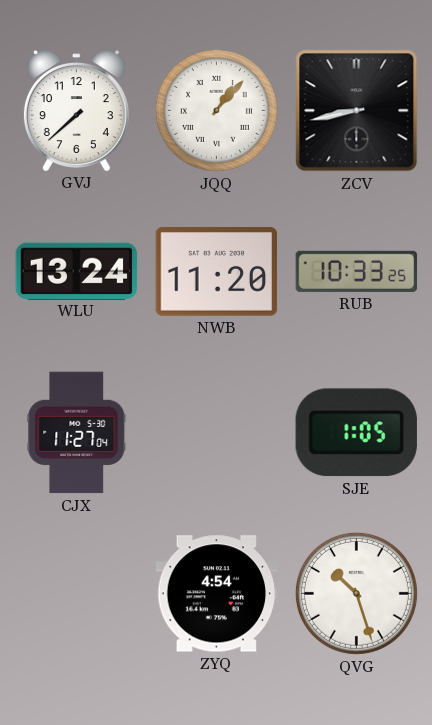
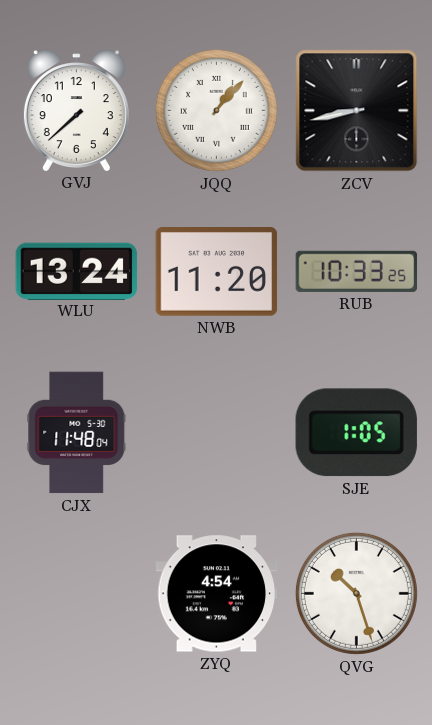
CJX: 11:27 -> 11:48 (77, 433)
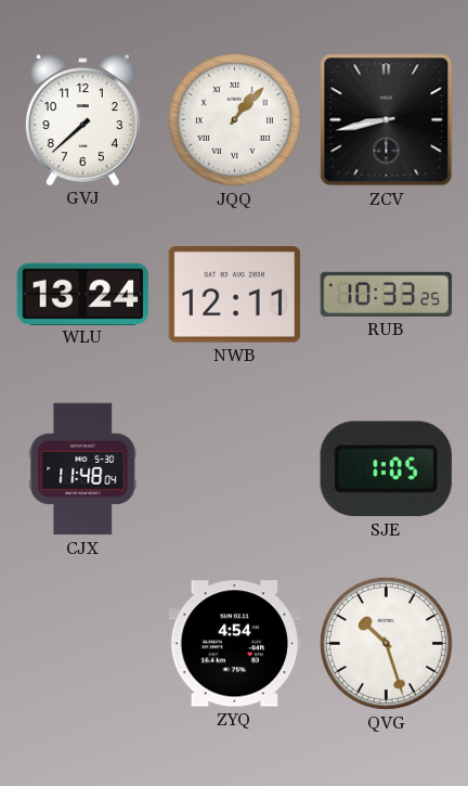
NWB: 11:20 -> 12:11 (235, 295)
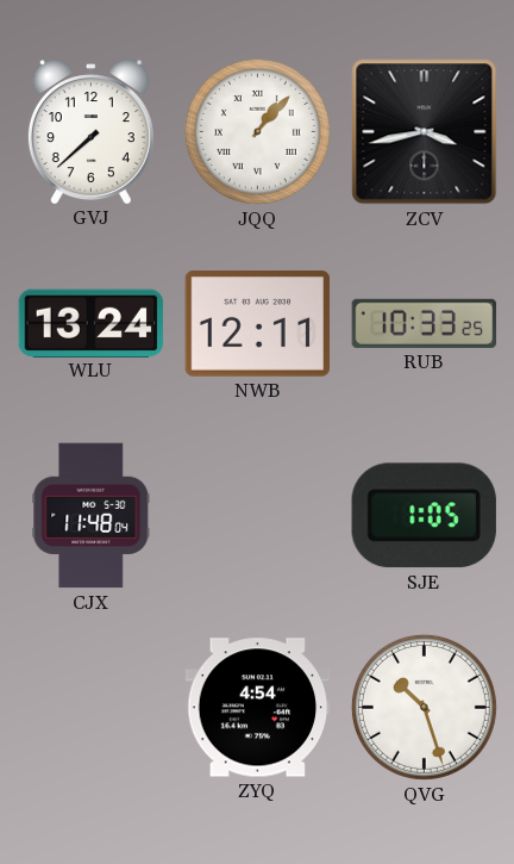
ZCV: 8:43 -> 3:43 (425, 132)
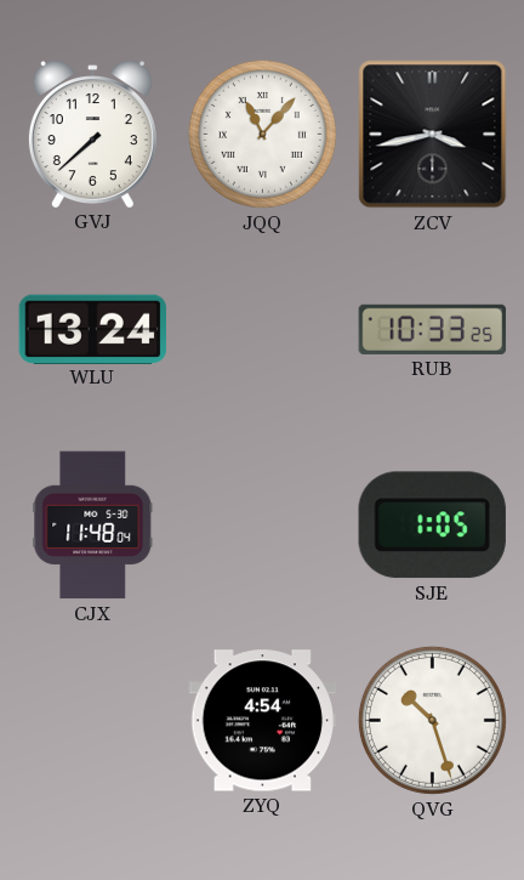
JQQ: 1:07 -> 11:07 (262, 134)
NWB: 12:11 -> none (258, 324)
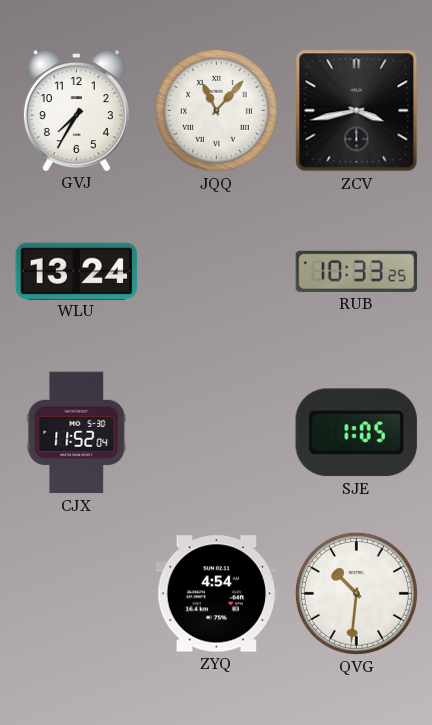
GVJ: 7:38 -> 7:35 (76, 110)
CJX: 11:48 -> 11:52 (77, 433)
QVG: 10:27 -> 10:31 (356, 593)
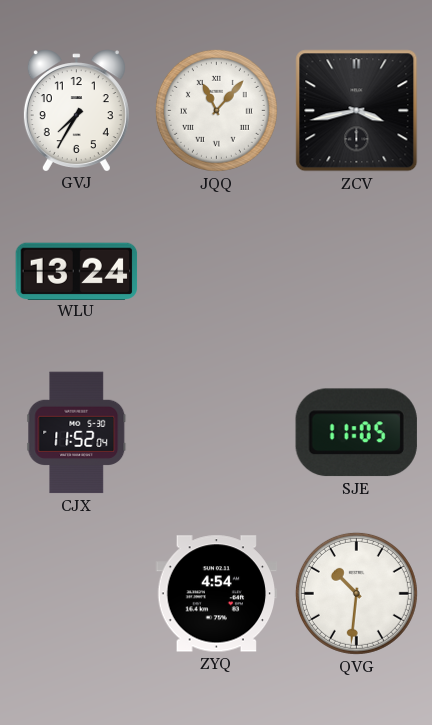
RUB: 10:33 -> none (357, 271)
SJE: 1:05 -> 11:05 (356, 433)
